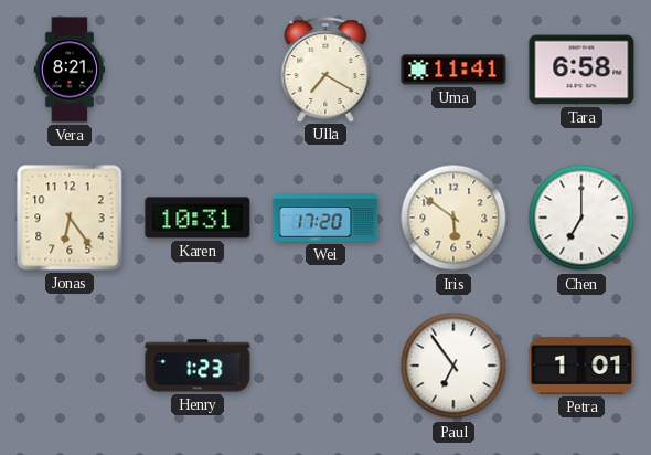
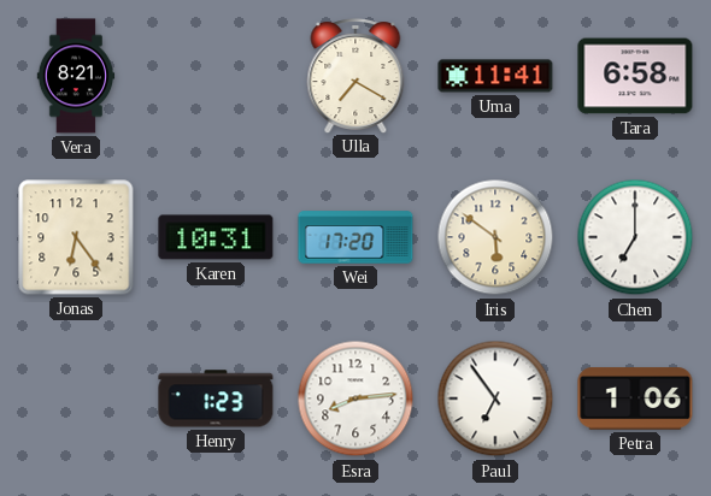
Esra: none -> 8:14 (355, 398)
Petra: 1:01 -> 1:06 (635, 398)
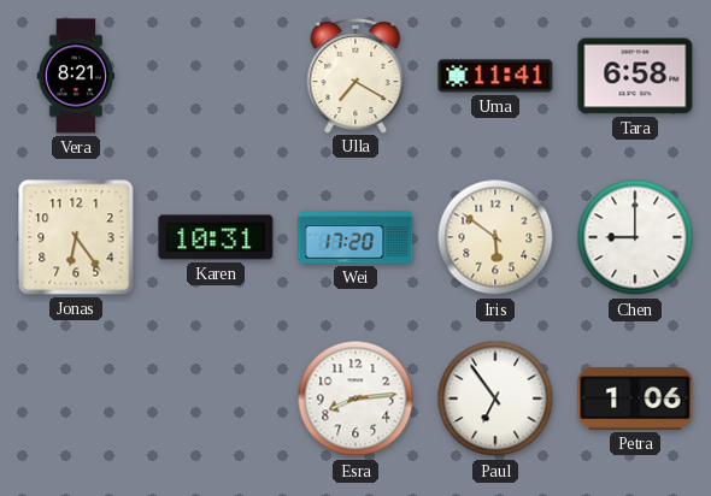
Chen: 7:00 -> 9:00 (635, 237)
Henry: 1:23 -> none (216, 398)
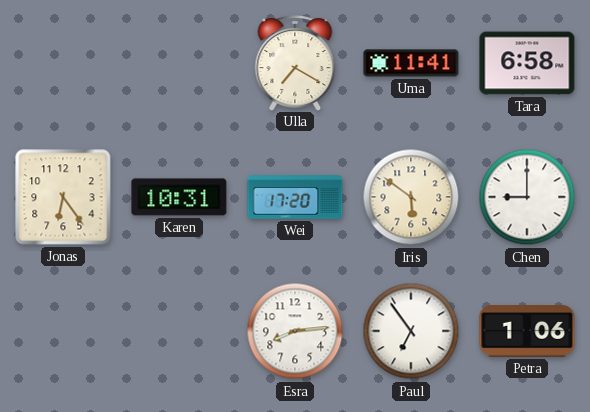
Vera: 8:21 -> none (76, 76)
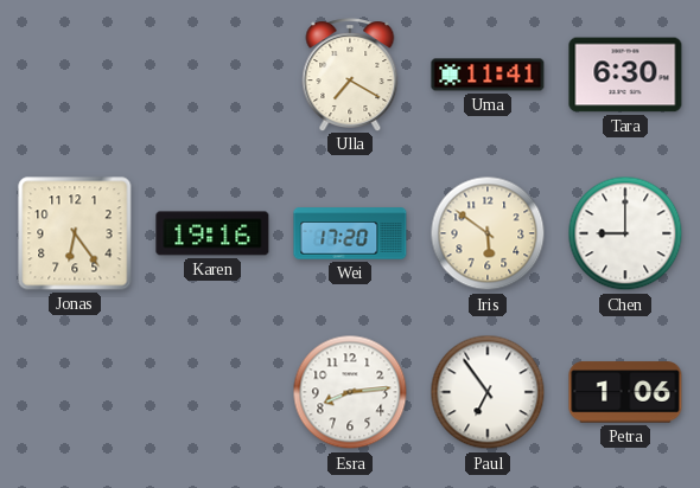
Tara: 6:58 -> 6:30 (625, 75)
Karen: 10:31 -> 19:16 (212, 233)
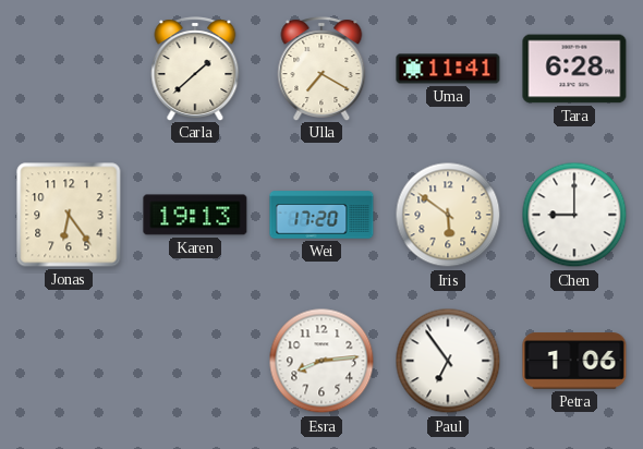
Carla: none -> 1:38 (195, 69)
Tara: 6:30 -> 6:28 (574, 69)
Karen: 19:16 -> 19:13 (195, 215)
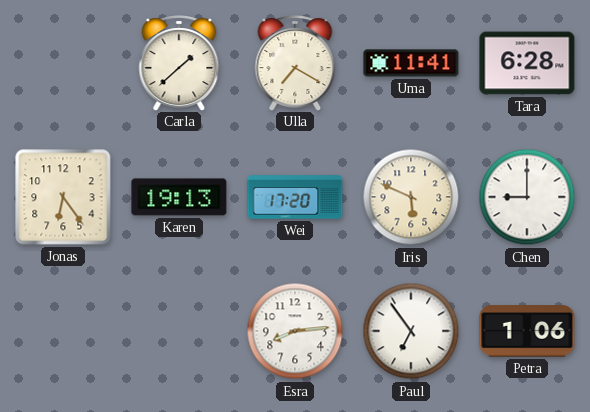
Iris: 5:51 -> 5:49 (411, 197)
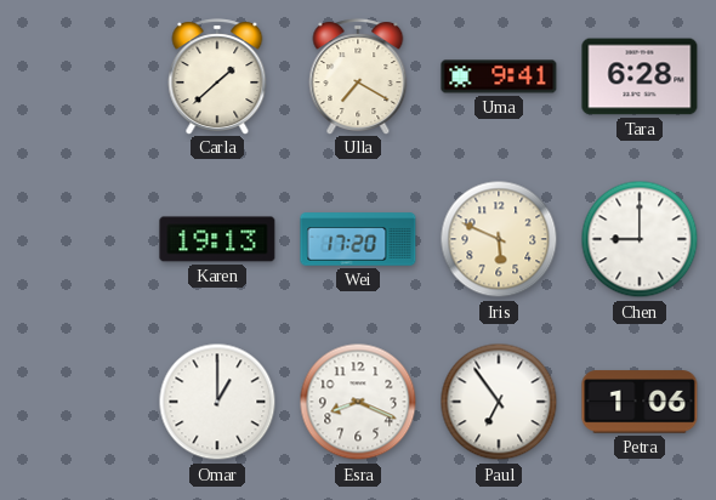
Uma: 11:41 -> 9:41 (499, 76)
Jonas: 6:24 -> none (63, 197)
Omar: none -> 1:00 (217, 402)
Esra: 8:14 -> 8:19 (358, 402)
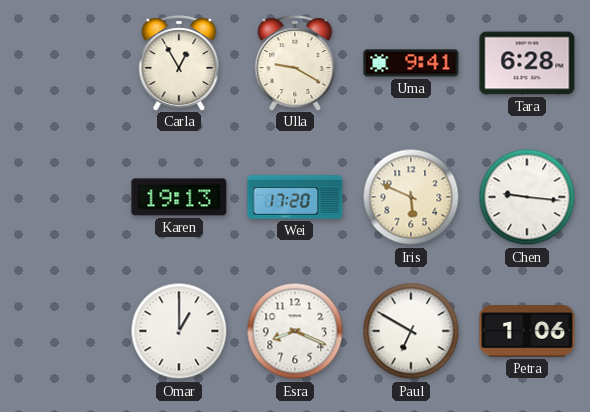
Carla: 1:38 -> 12:55 (179, 63)
Ulla: 7:20 -> 9:20 (295, 63)
Chen: 9:00 -> 9:16 (527, 197)
Paul: 6:54 -> 6:50 (411, 331)
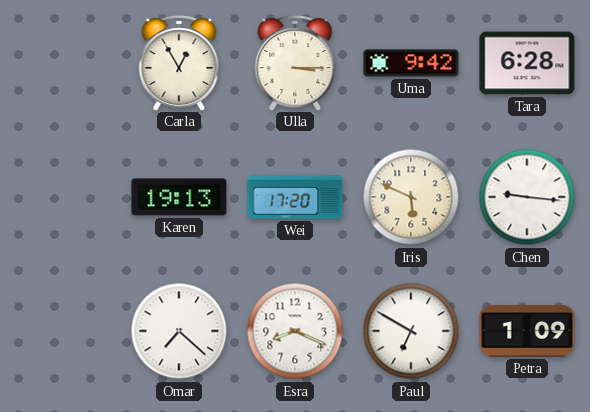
Ulla: 9:20 -> 3:15 (295, 63)
Uma: 9:41 -> 9:42 (411, 63)
Omar: 1:00 -> 7:22 (179, 331)
Petra: 1:06 -> 1:09 (527, 331)
